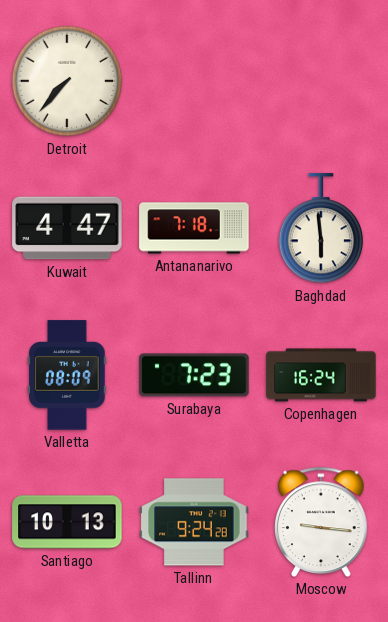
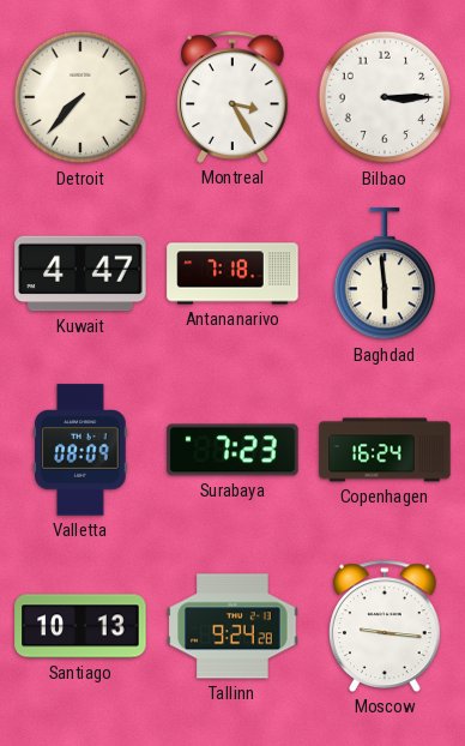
Montreal: none -> 3:25 (234, 97)
Bilbao: none -> 3:15 (385, 97)
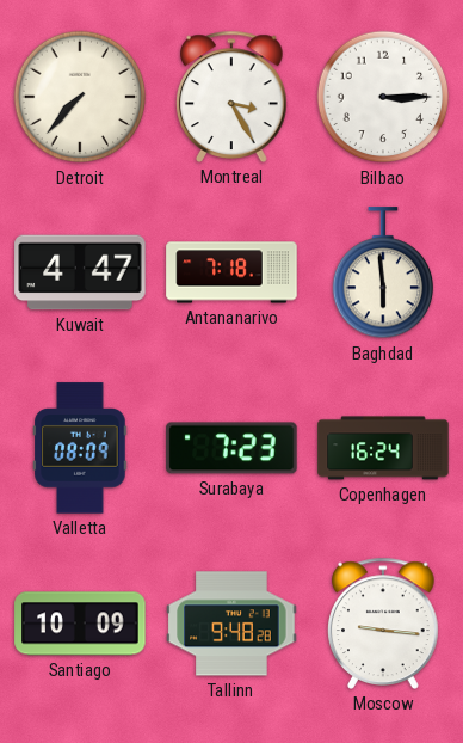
Santiago: 10:13 -> 10:09 (80, 624)
Tallinn: 9:24 -> 9:48 (231, 624)
